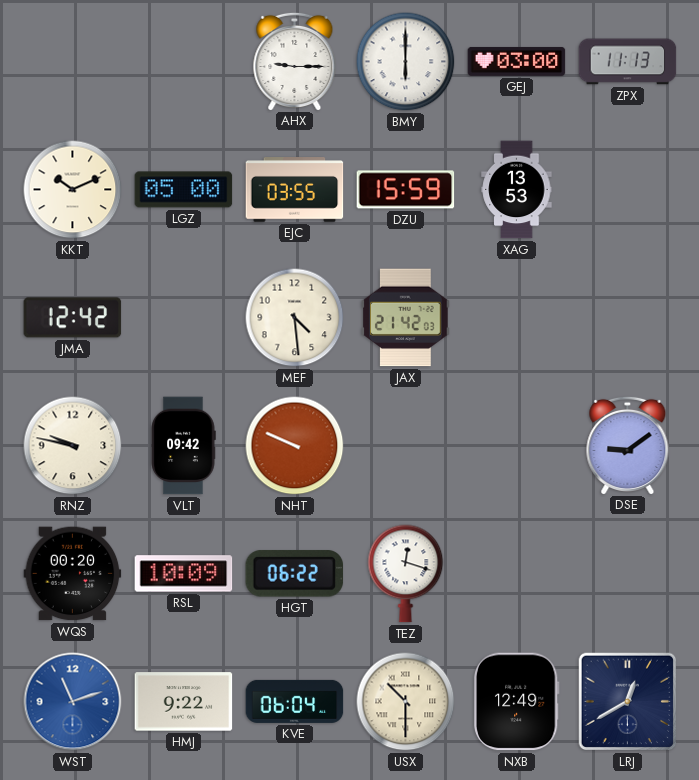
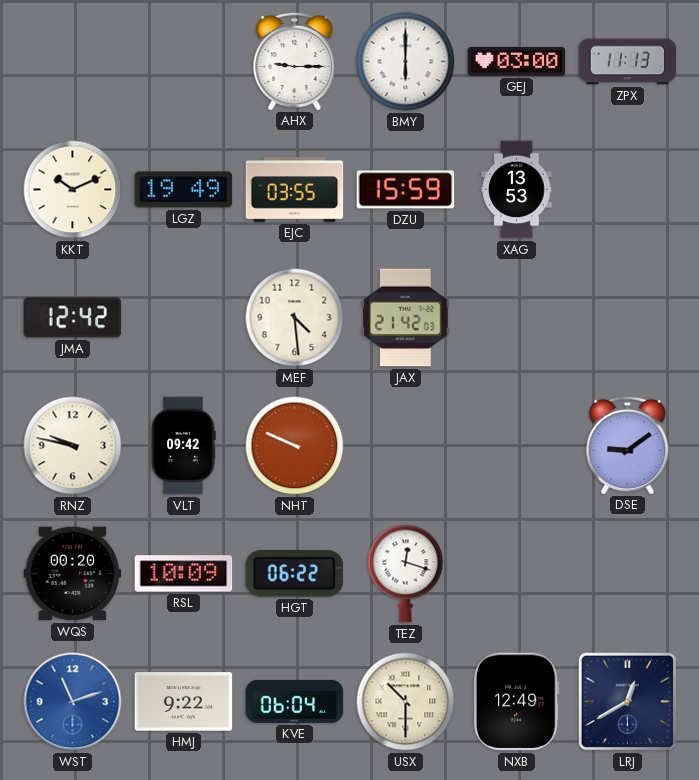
LGZ: 05:00 -> 19:49 (184, 190)
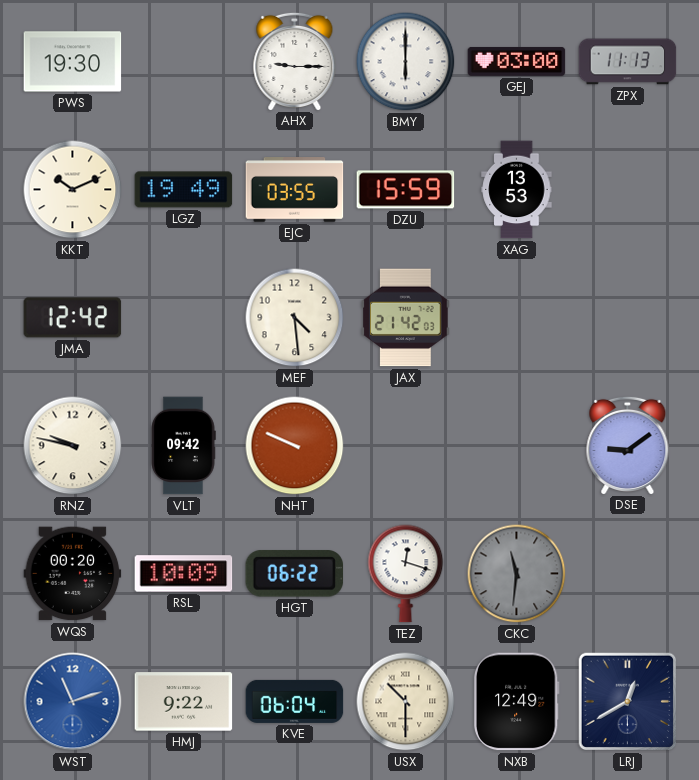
PWS: none -> 19:30 (73, 62)
CKC: none -> 11:31 (517, 574)
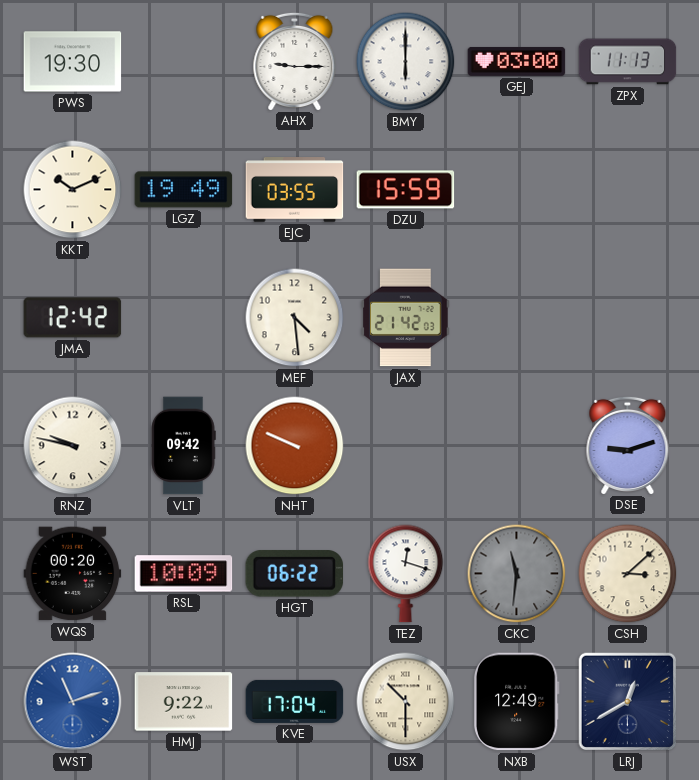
XAG: 13:53 -> none (517, 190)
DSE: 9:09 -> 9:12 (628, 445)
CSH: none -> 3:08 (628, 574)
KVE: 06:04 -> 17:04 (295, 701)
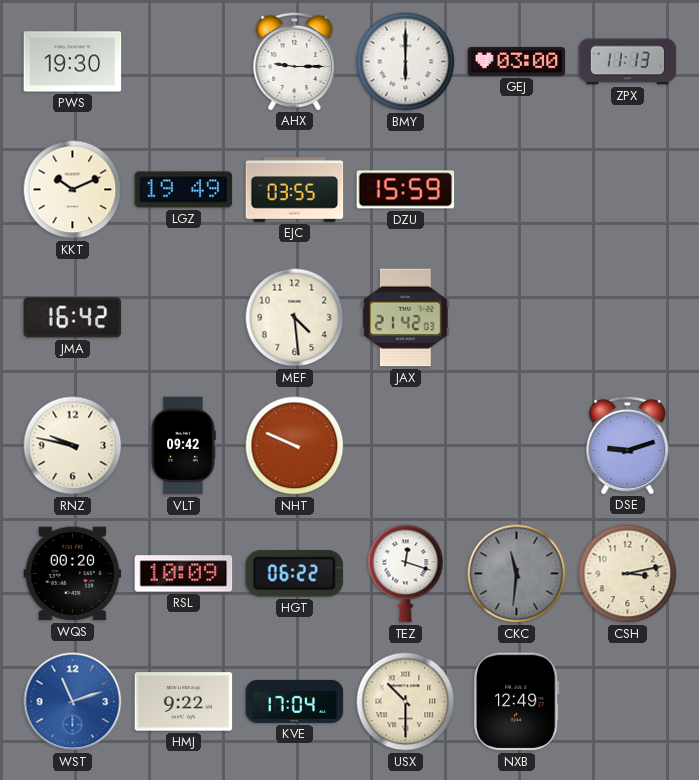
JMA: 12:42 -> 16:42 (73, 318)
CSH: 3:08 -> 3:13 (628, 574)
LRJ: 12:40 -> none (628, 702)
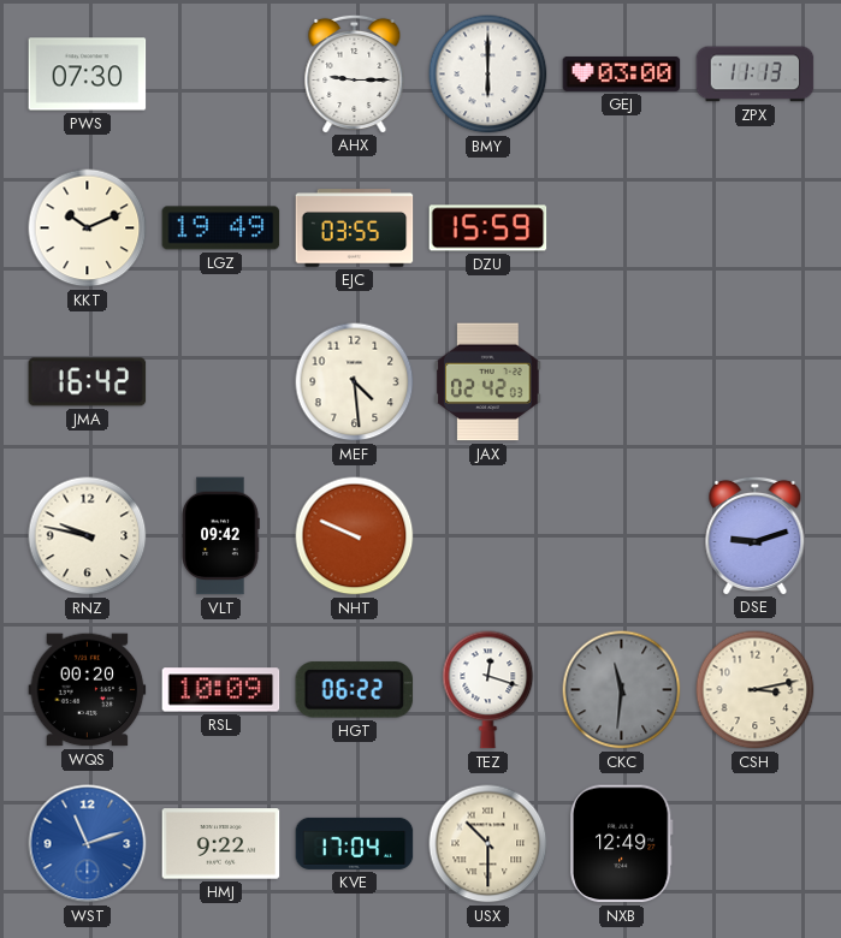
PWS: 19:30 -> 07:30 (88, 75)
JAX: 21:42 -> 02:42 (488, 382)
